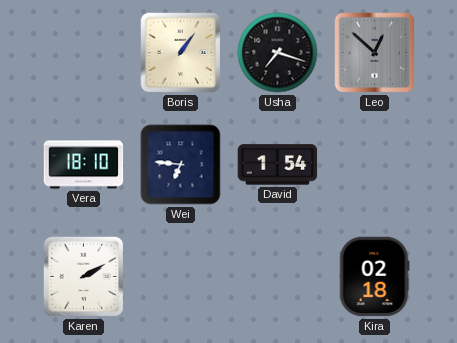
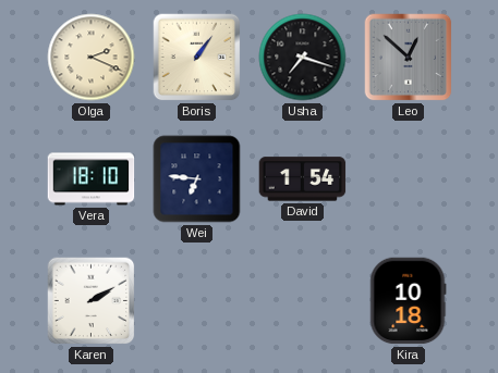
Olga: none -> 2:19 (92, 58)
Kira: 02:18 -> 10:18 (408, 301)
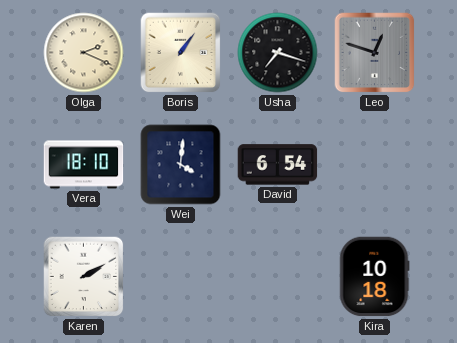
Leo: 12:52 -> 12:48 (375, 53)
Wei: 6:46 -> 4:01 (181, 165)
David: 1:54 -> 6:54 (278, 165)
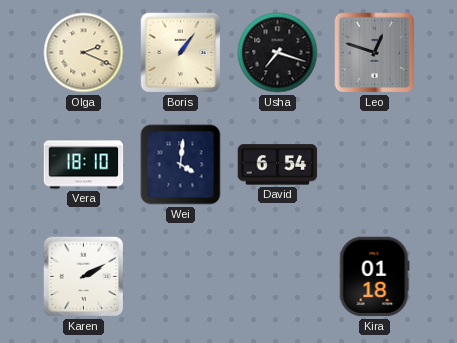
Kira: 10:18 -> 01:18 (374, 277)
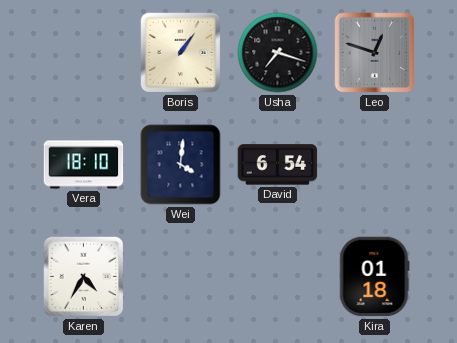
Olga: 2:19 -> none (84, 53)
Karen: 2:10 -> 4:35 (84, 277)
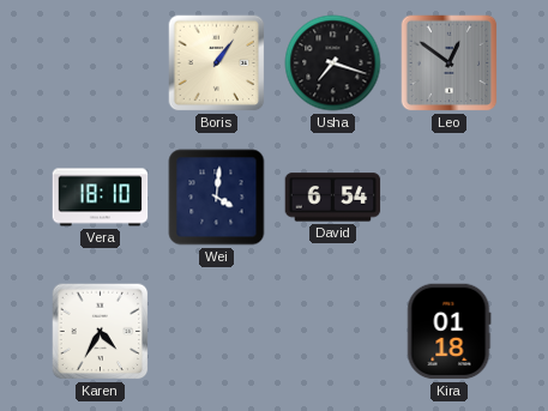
Leo: 12:48 -> 12:51 (450, 64)
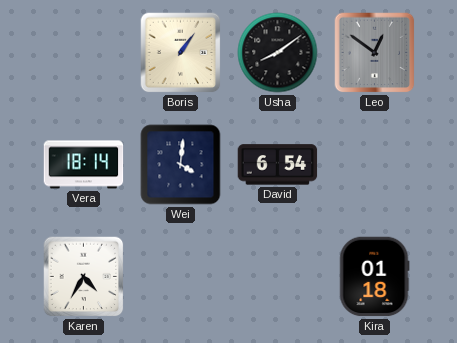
Usha: 7:18 -> 8:09 (278, 53)
Vera: 18:10 -> 18:14 (84, 165)
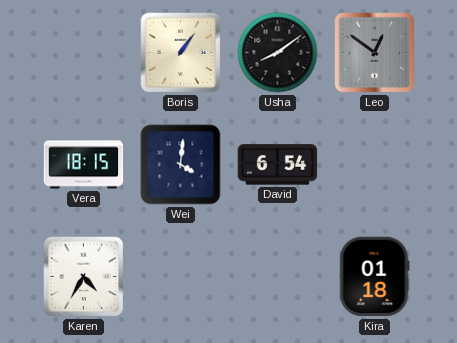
Vera: 18:14 -> 18:15 (84, 165)
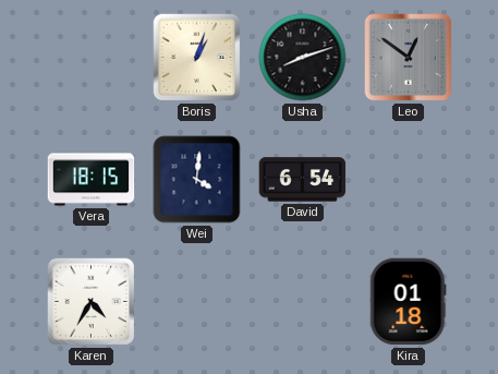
Boris: 1:06 -> 1:03 (197, 58)
Usha: 8:09 -> 8:12 (303, 58)
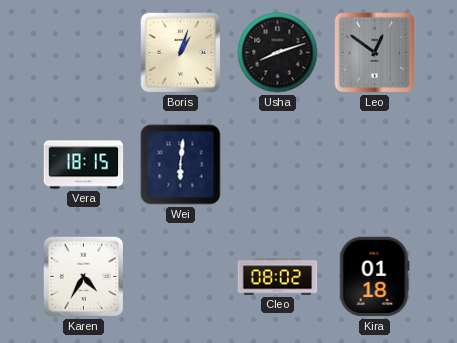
Wei: 4:01 -> 6:01 (181, 165)
David: 6:54 -> none (303, 180)
Cleo: none -> 08:02 (278, 277)
